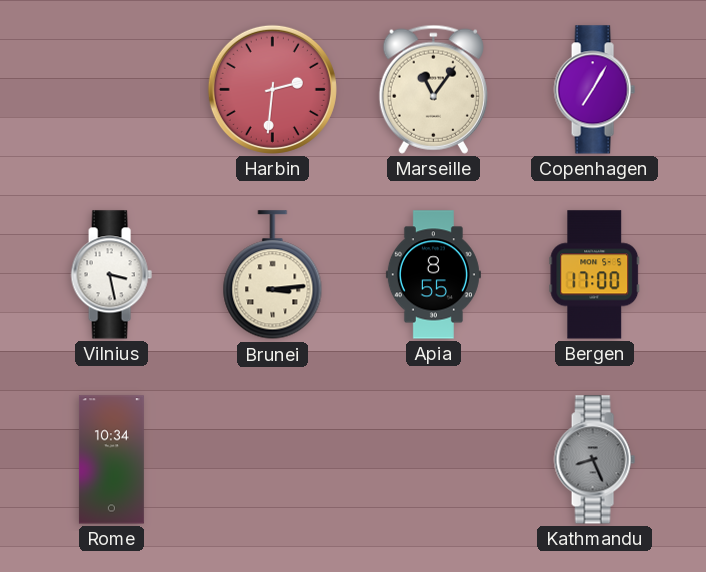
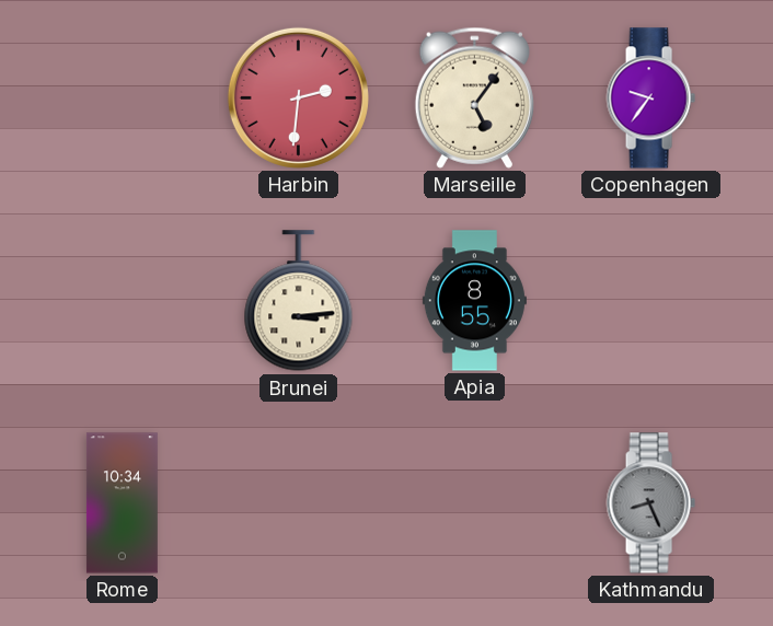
Marseille: 11:06 -> 5:06 (474, 97)
Copenhagen: 7:05 -> 9:36 (650, 98)
Vilnius: 3:28 -> none (111, 275)
Bergen: 17:00 -> none (595, 275)
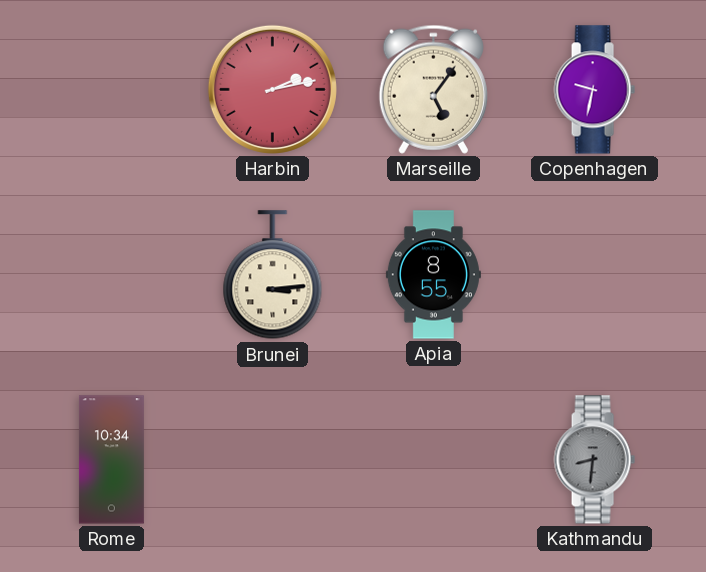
Harbin: 2:31 -> 2:13 (272, 89)
Copenhagen: 9:36 -> 9:32 (594, 90)
Kathmandu: 8:26 -> 8:31 (594, 460)
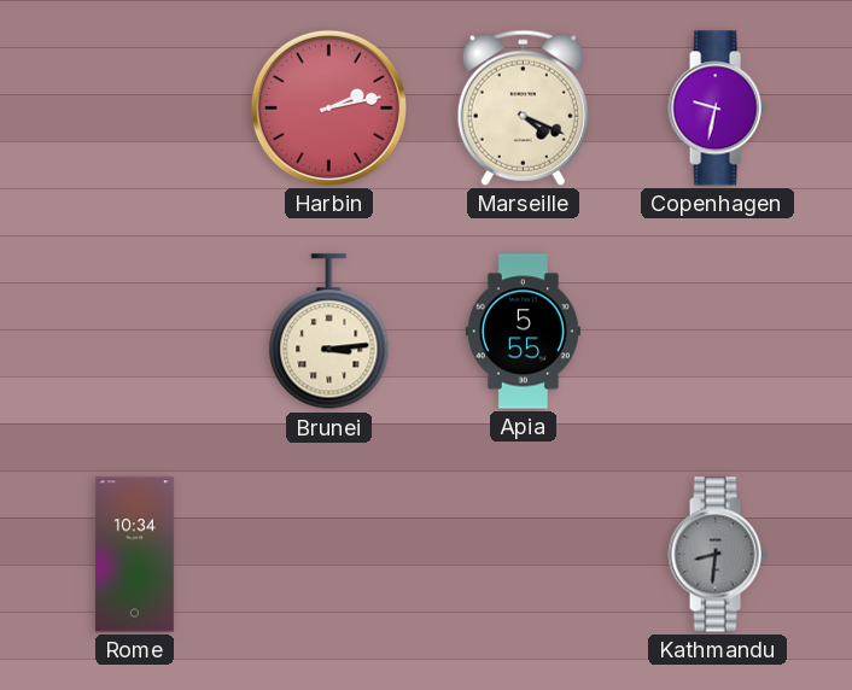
Marseille: 5:06 -> 4:19 (523, 107)
Apia: 8:55 -> 5:55 (523, 332)
